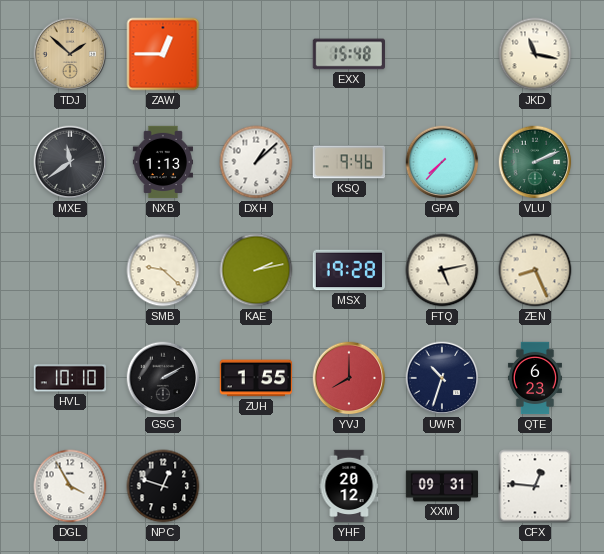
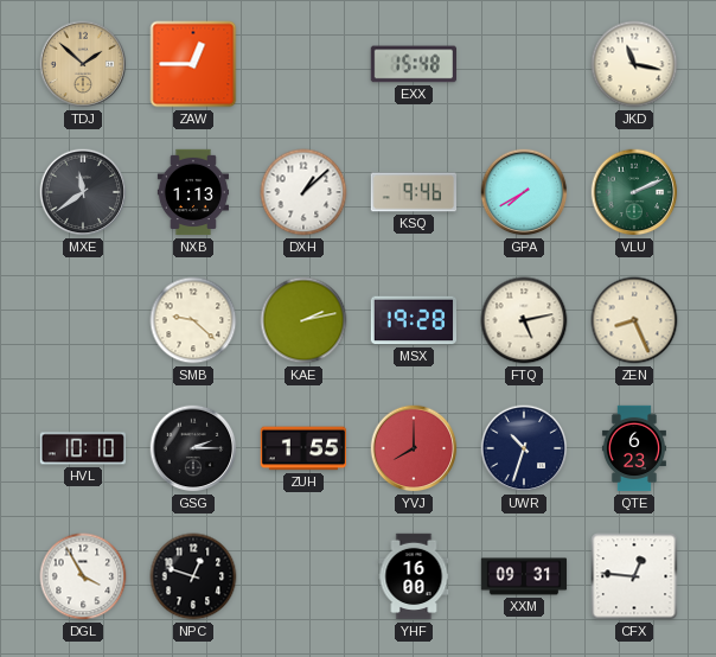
GPA: 7:37 -> 7:40 (524, 192)
GSG: 2:10 -> 2:15 (193, 448)
YHF: 20:12 -> 16:00 (414, 576)
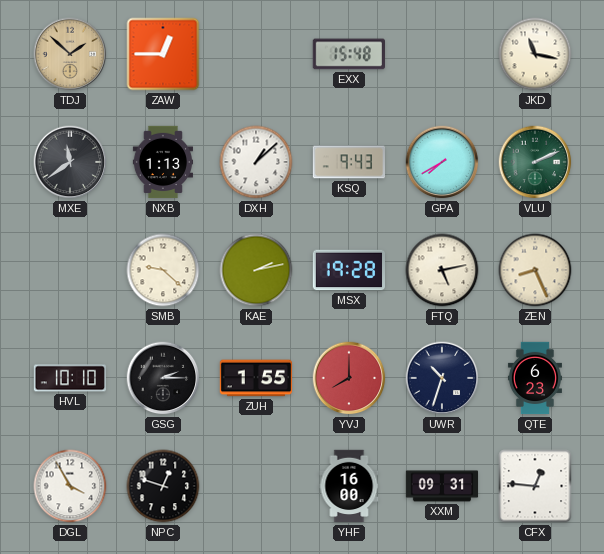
KSQ: 9:46 -> 9:43 (349, 162)
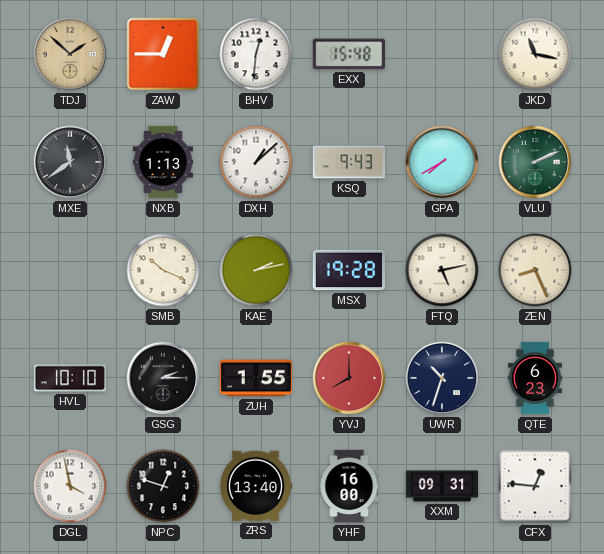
BHV: none -> 12:31 (256, 54)
SMB: 9:22 -> 10:19 (163, 270)
DGL: 3:55 -> 3:58 (70, 486)
ZRS: none -> 13:40 (257, 486)
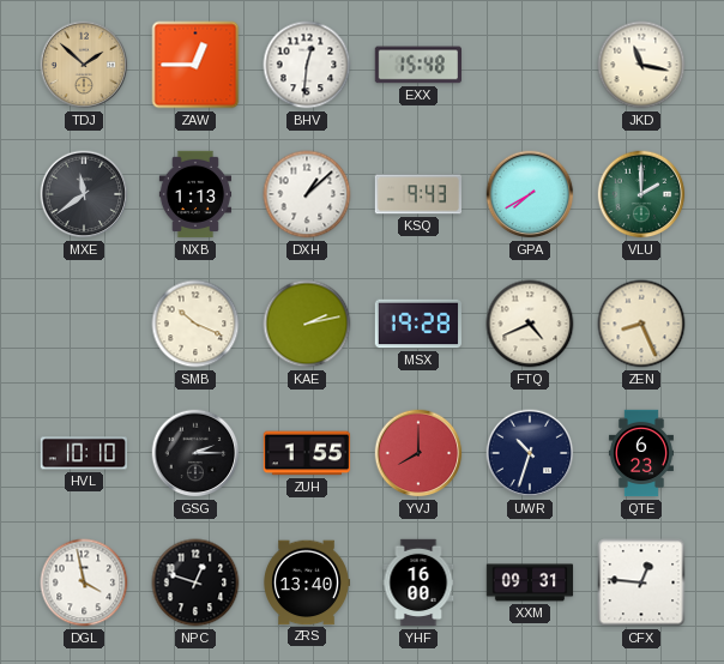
VLU: 2:11 -> 2:00 (641, 194)
FTQ: 5:13 -> 4:41 (530, 324)
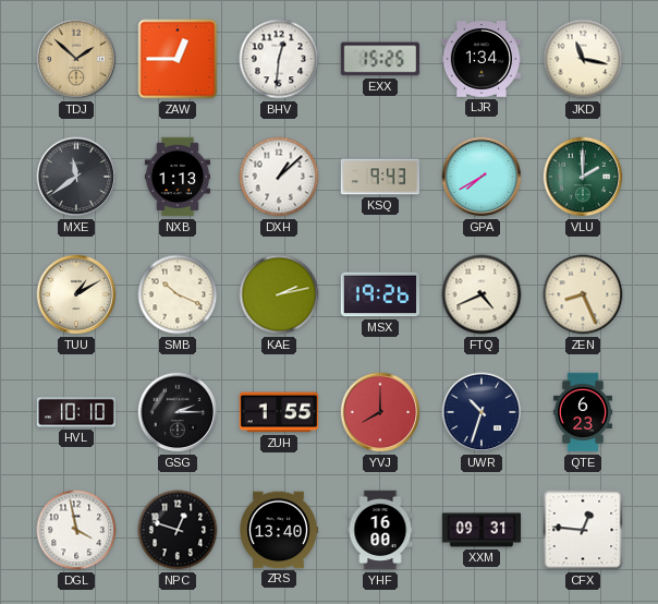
EXX: 15:48 -> 15:25 (379, 59)
LJR: none -> 1:34 (482, 60)
TUU: none -> 1:10 (76, 294)
MSX: 19:28 -> 19:26 (379, 294)
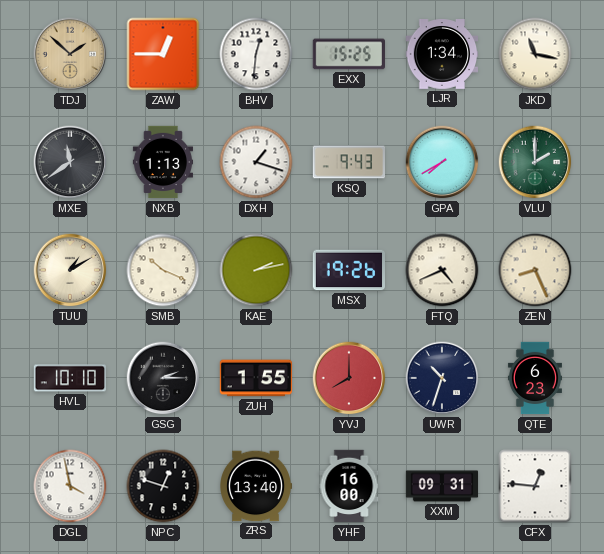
DXH: 1:08 -> 1:18 (256, 162)
